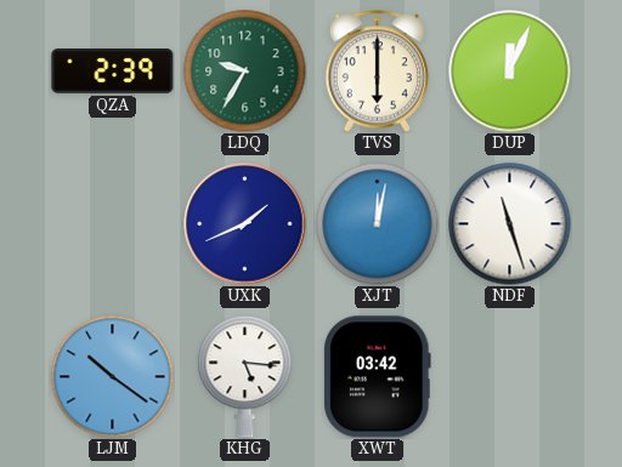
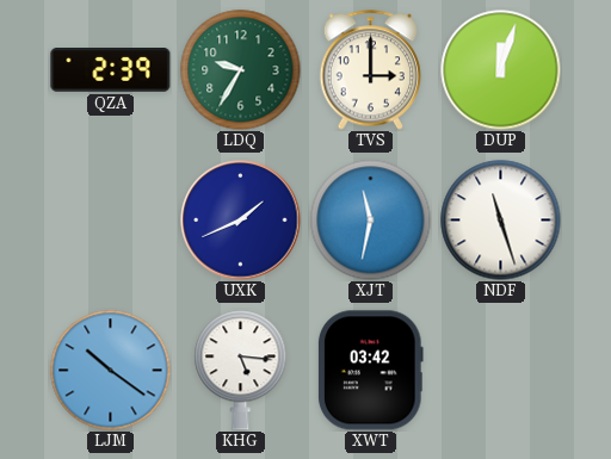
TVS: 6:00 -> 3:00 (371, 70)
DUP: 12:04 -> 12:03 (501, 70)
XJT: 12:02 -> 11:32 (371, 221)
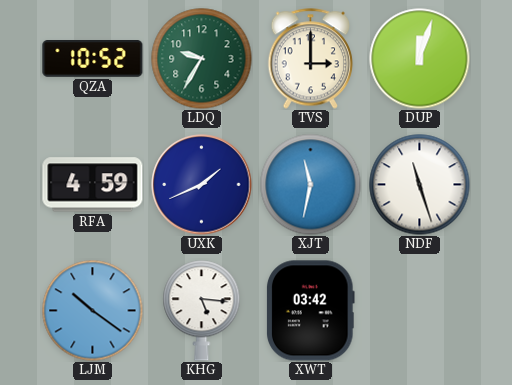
QZA: 2:39 -> 10:52 (93, 59)
RFA: none -> 4:59 (93, 185)
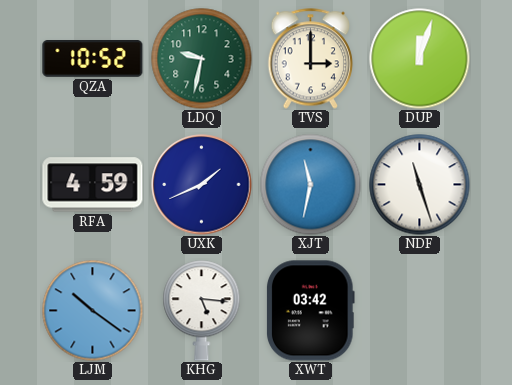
LDQ: 9:35 -> 9:32 (202, 59)
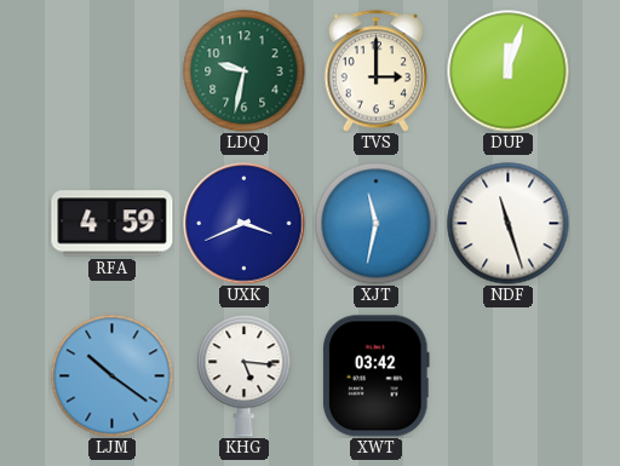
QZA: 10:52 -> none (93, 59)
UXK: 1:41 -> 3:41 (245, 224)
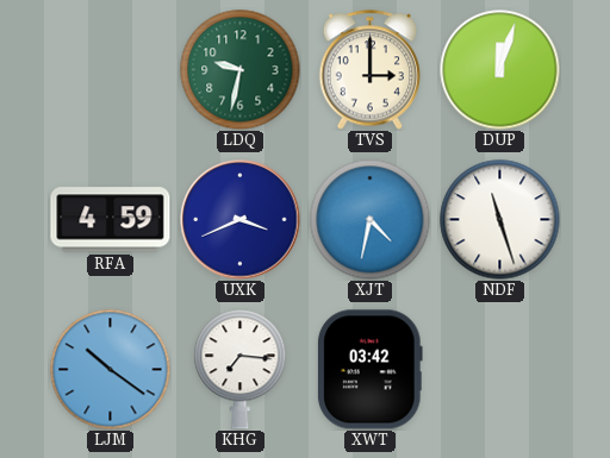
XJT: 11:32 -> 4:32 (371, 220)
KHG: 5:16 -> 7:16 (241, 370)
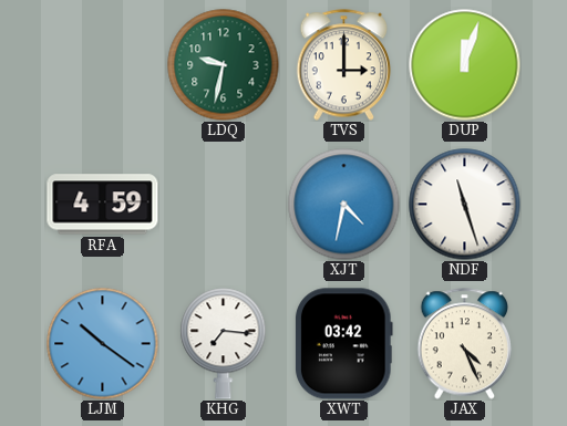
UXK: 3:41 -> none (241, 220)
JAX: none -> 4:26 (465, 344)
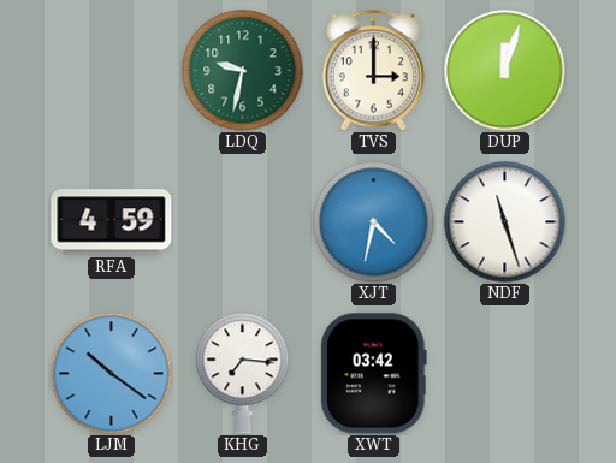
JAX: 4:26 -> none (465, 344)
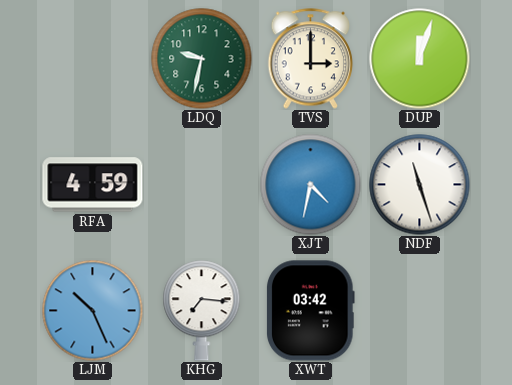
LJM: 10:21 -> 10:26 (93, 311)
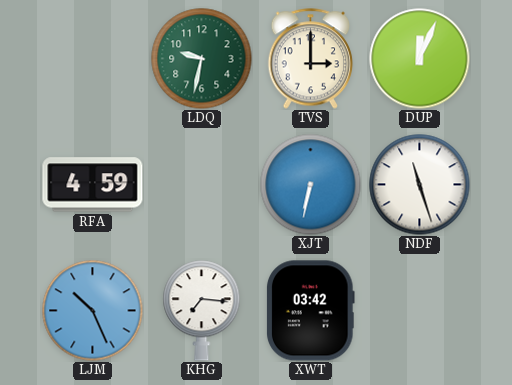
DUP: 12:03 -> 12:04 (420, 59)
XJT: 4:32 -> 6:32 (311, 185)
